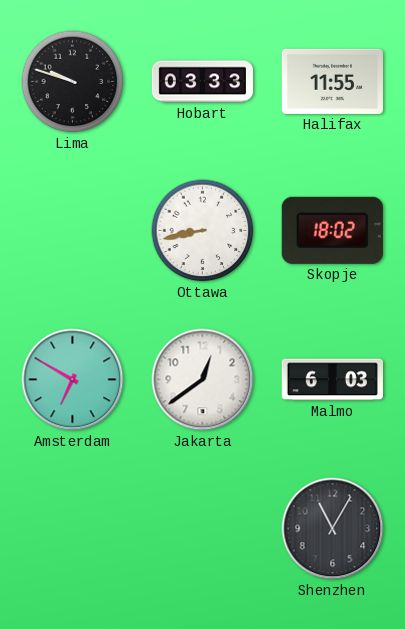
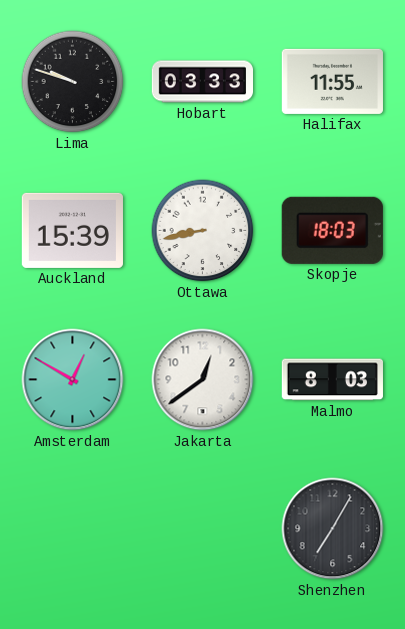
Auckland: none -> 15:39 (72, 230)
Skopje: 18:02 -> 18:03 (332, 230)
Amsterdam: 6:50 -> 12:50 (73, 380)
Malmo: 6:03 -> 8:03 (332, 380)
Shenzhen: 11:05 -> 7:05 (333, 529)
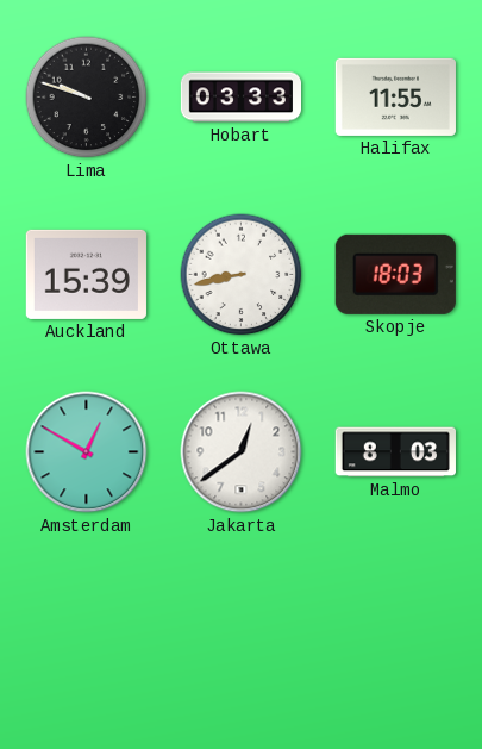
Shenzhen: 7:05 -> none (333, 529)
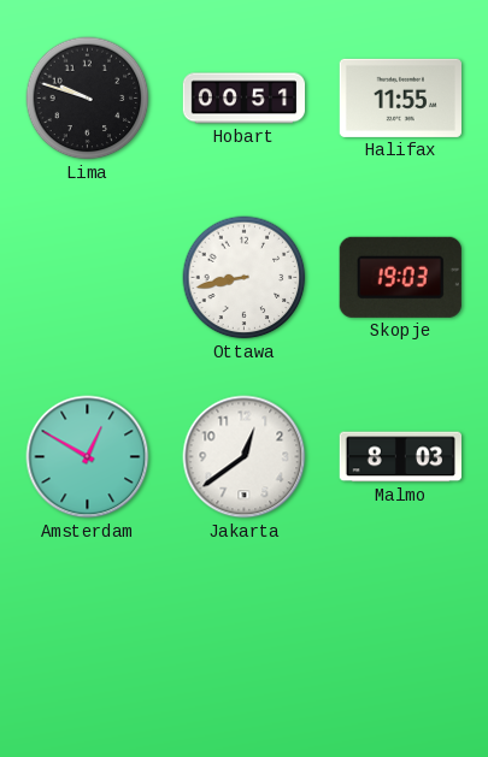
Hobart: 03:33 -> 00:51 (243, 99)
Auckland: 15:39 -> none (86, 274)
Skopje: 18:03 -> 19:03 (400, 277)
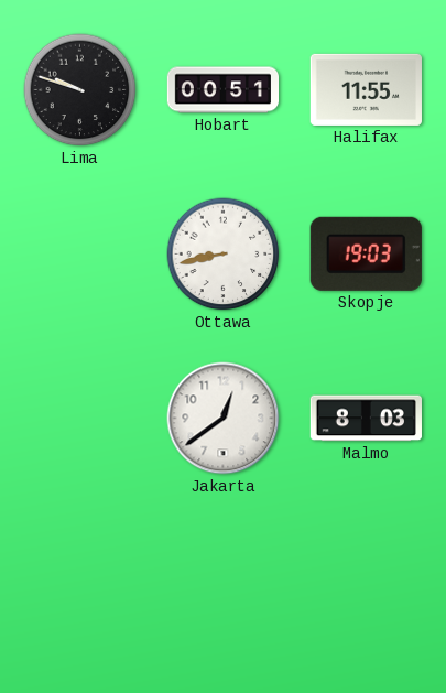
Amsterdam: 12:50 -> none (88, 457)
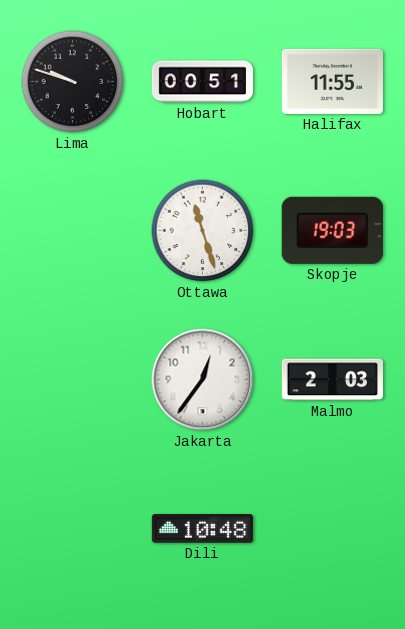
Ottawa: 8:43 -> 11:27 (203, 231)
Jakarta: 12:39 -> 12:36 (203, 380)
Malmo: 8:03 -> 2:03 (332, 380)
Dili: none -> 10:48 (202, 529)
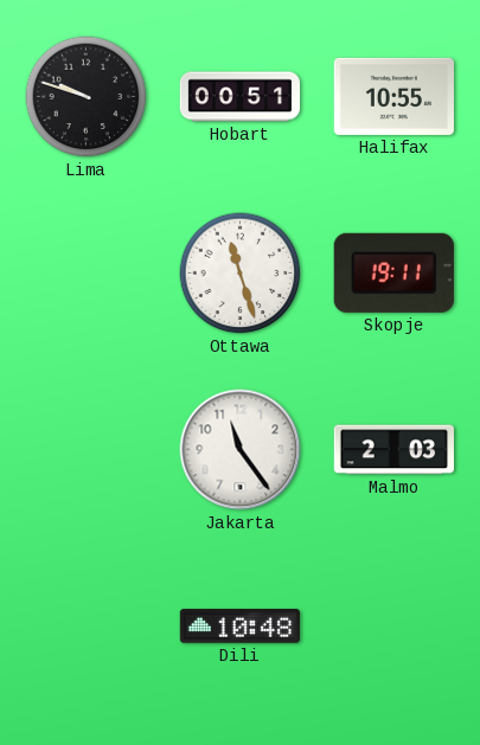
Halifax: 11:55 -> 10:55 (393, 96)
Skopje: 19:03 -> 19:11 (393, 272)
Jakarta: 12:36 -> 11:24 (241, 450)
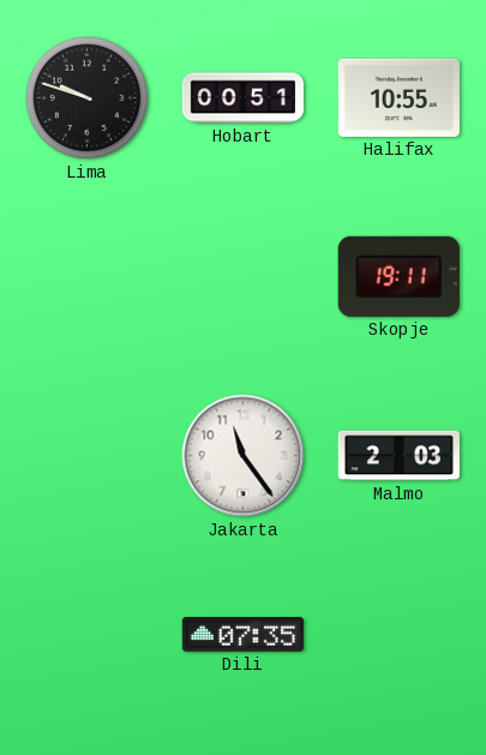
Ottawa: 11:27 -> none (241, 274)
Dili: 10:48 -> 07:35 (242, 635)
